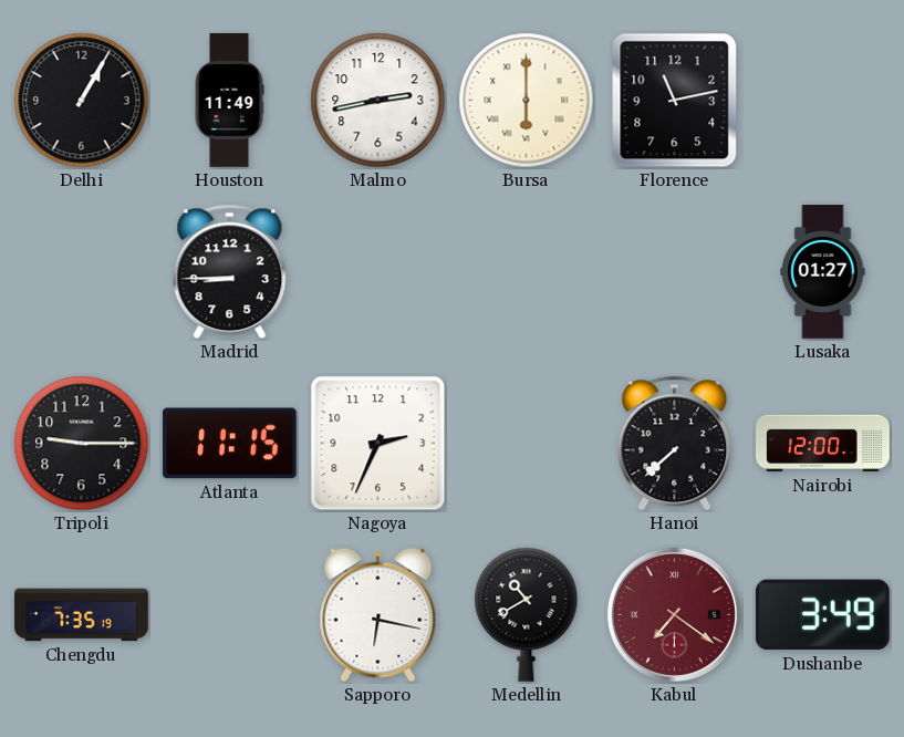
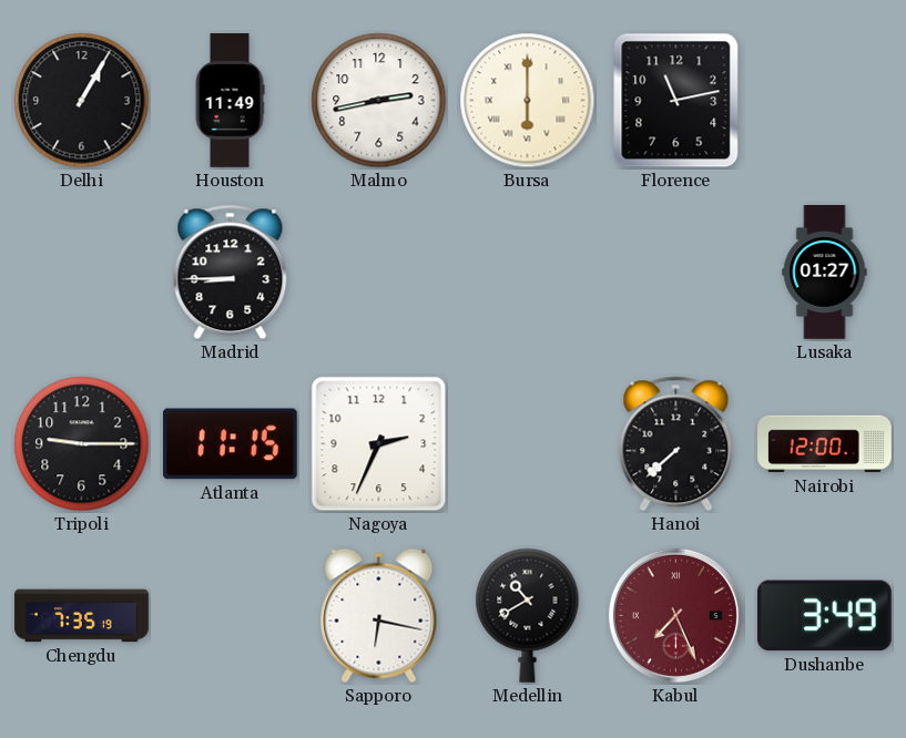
Kabul: 7:21 -> 7:26 (675, 615)
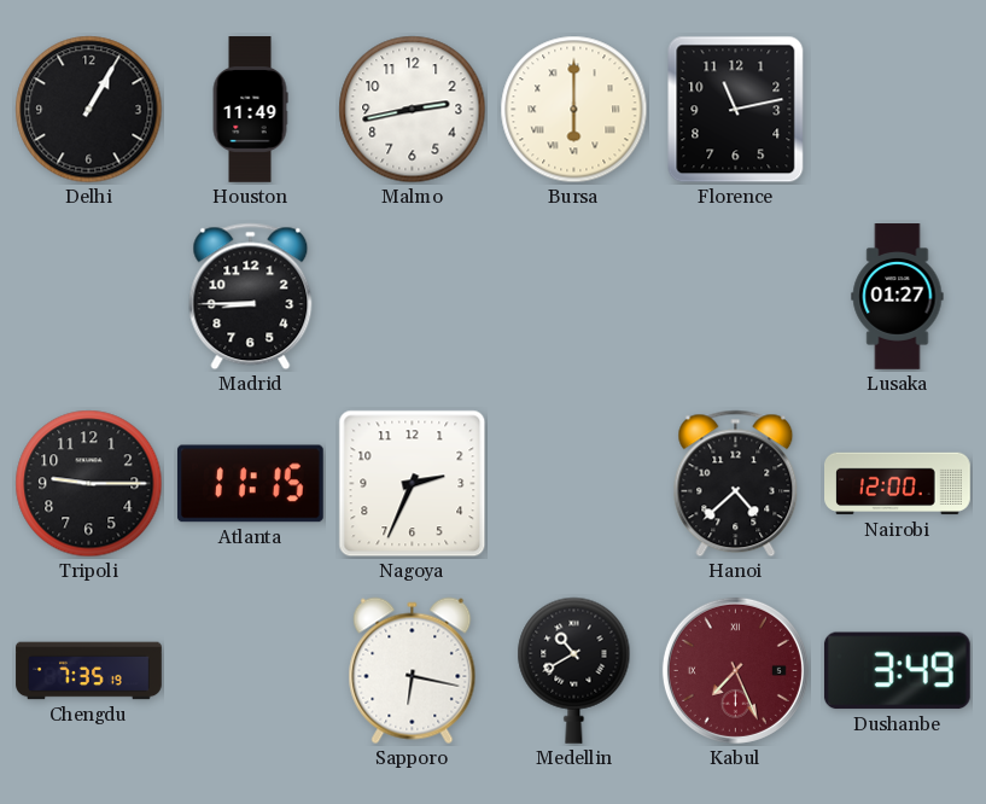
Hanoi: 7:38 -> 4:38 (736, 484)
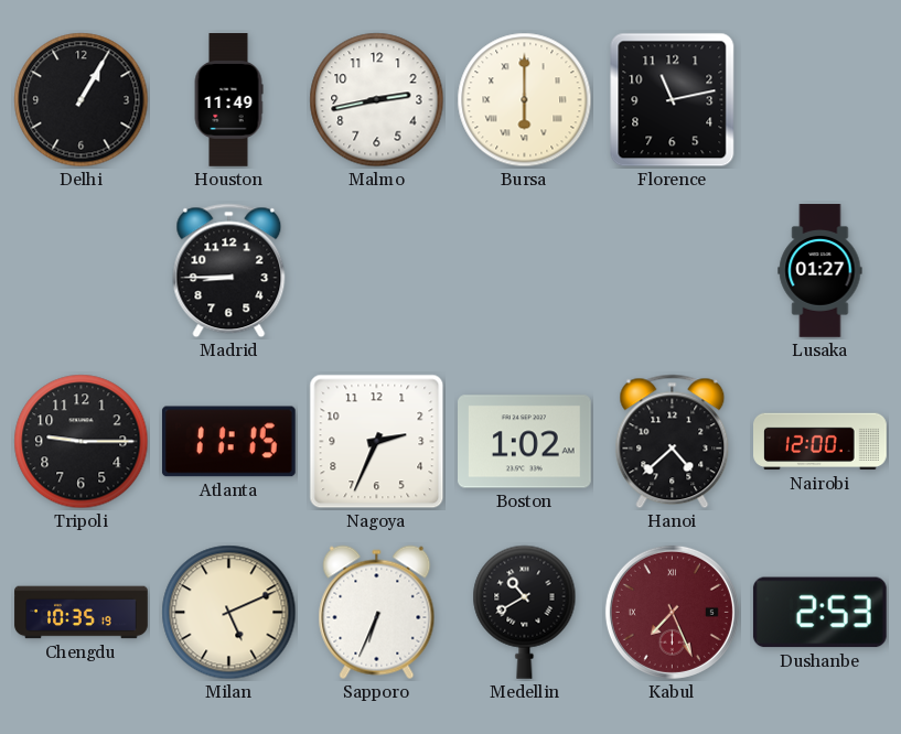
Boston: none -> 1:02 (525, 442)
Chengdu: 7:35 -> 10:35 (82, 613)
Milan: none -> 5:11 (229, 613)
Sapporo: 6:17 -> 6:34 (377, 613)
Dushanbe: 3:49 -> 2:53 (819, 613)
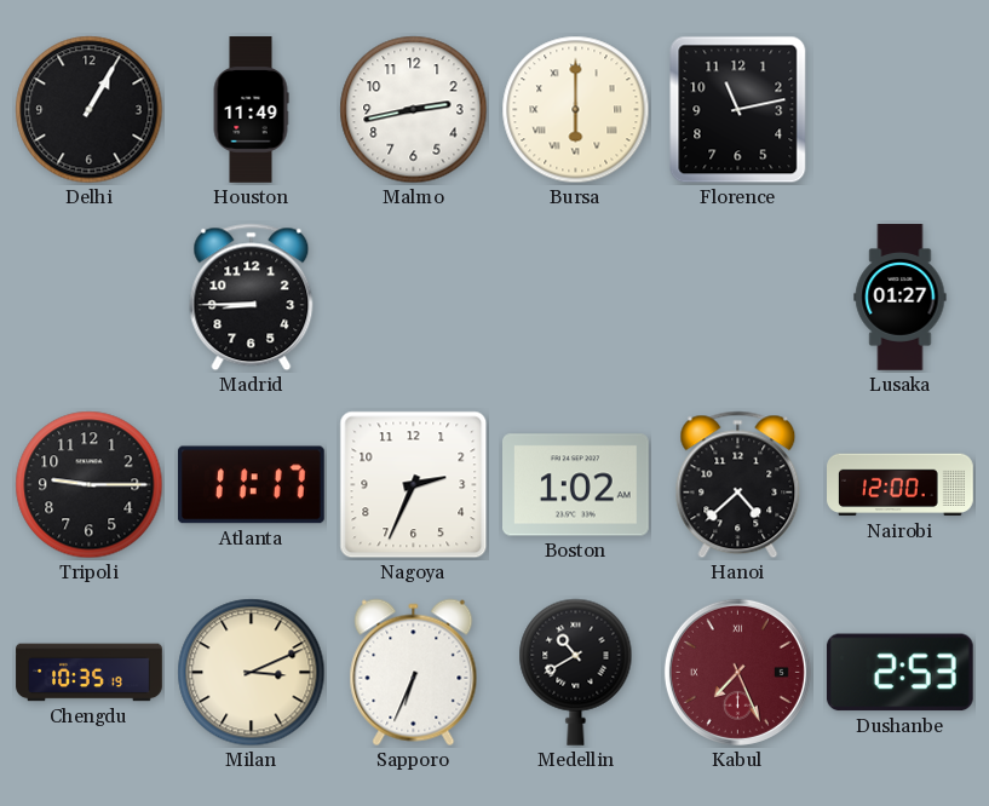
Atlanta: 11:15 -> 11:17 (251, 485)
Milan: 5:11 -> 3:11 (252, 673)
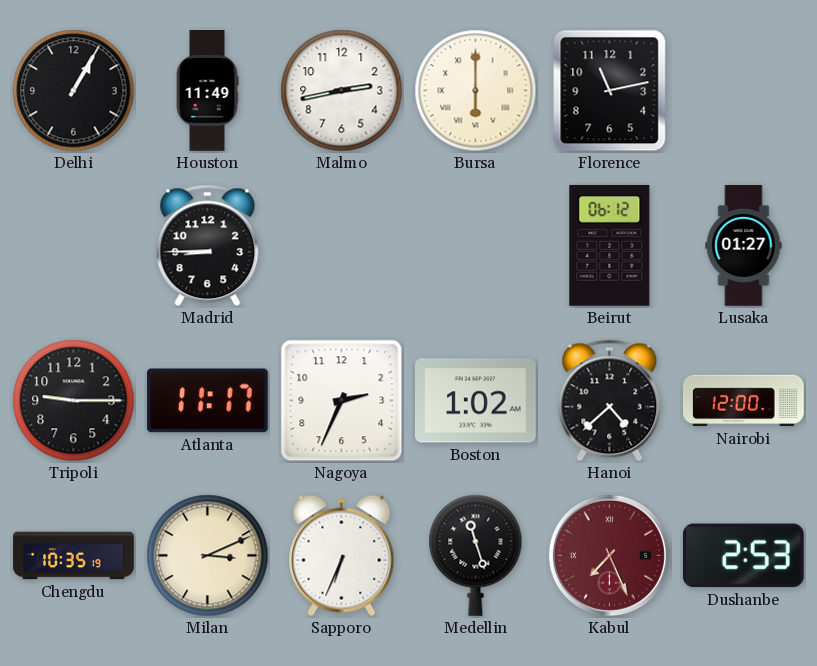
Beirut: none -> 06:12 (610, 245)
Medellin: 10:40 -> 11:27 (476, 555)
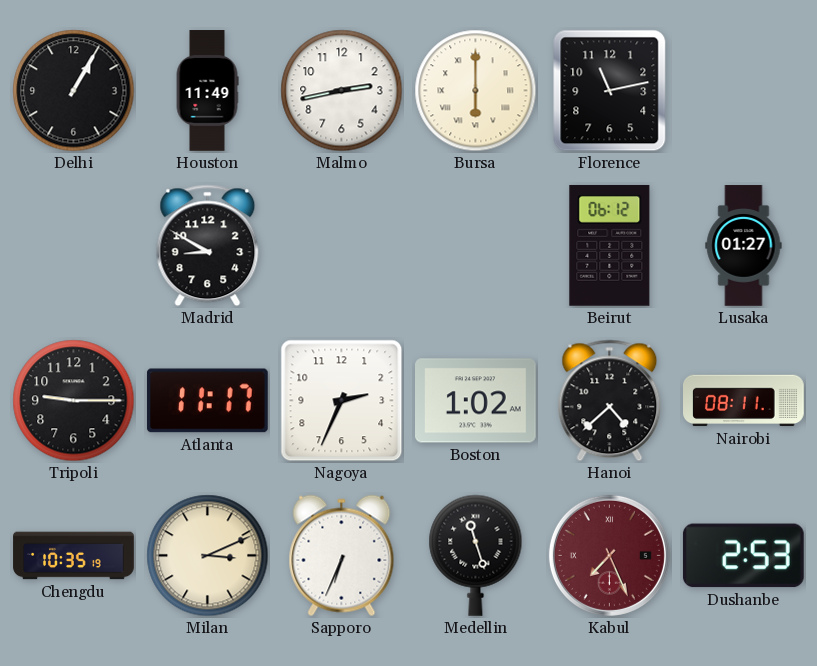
Madrid: 8:45 -> 8:50 (208, 246)
Nairobi: 12:00 -> 08:11 (744, 401)
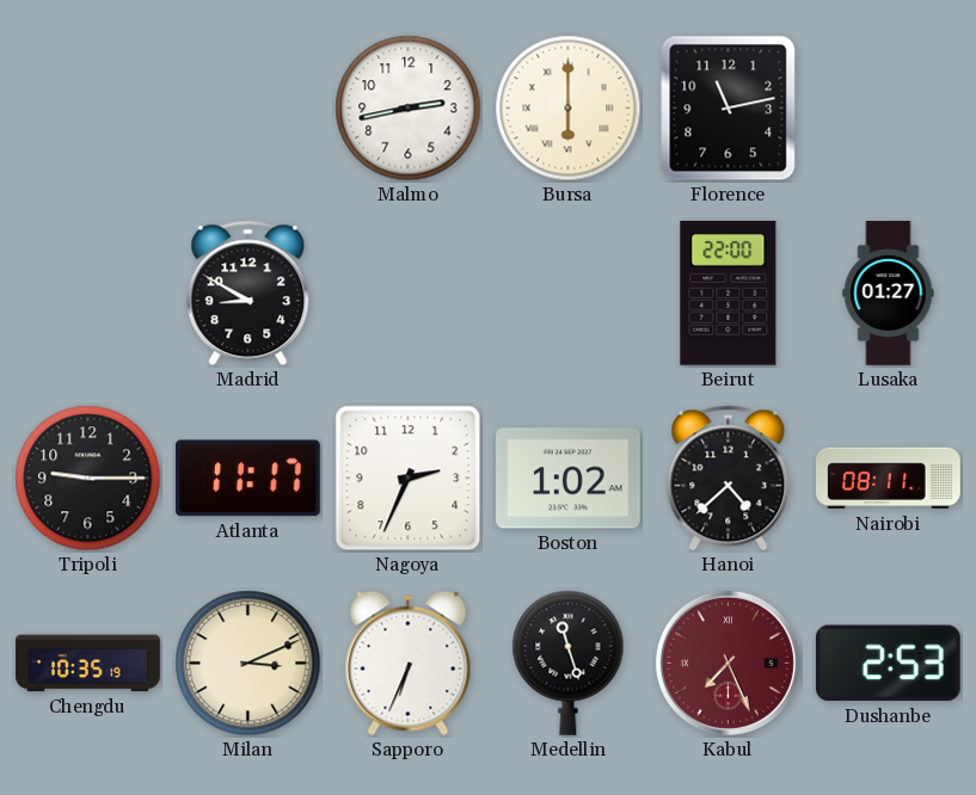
Delhi: 1:05 -> none (74, 91)
Houston: 11:49 -> none (207, 91)
Beirut: 06:12 -> 22:00 (729, 292)
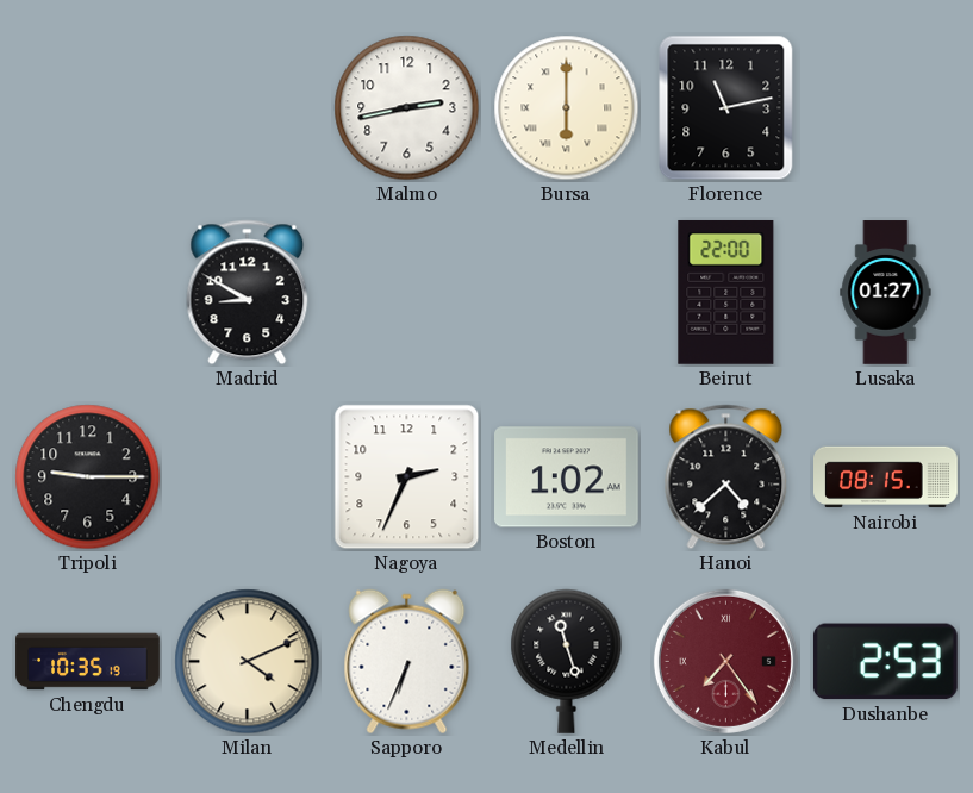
Atlanta: 11:17 -> none (247, 479)
Nairobi: 08:11 -> 08:15 (886, 477)
Milan: 3:11 -> 4:11 (248, 662)
Kabul: 7:26 -> 7:24 (725, 661)
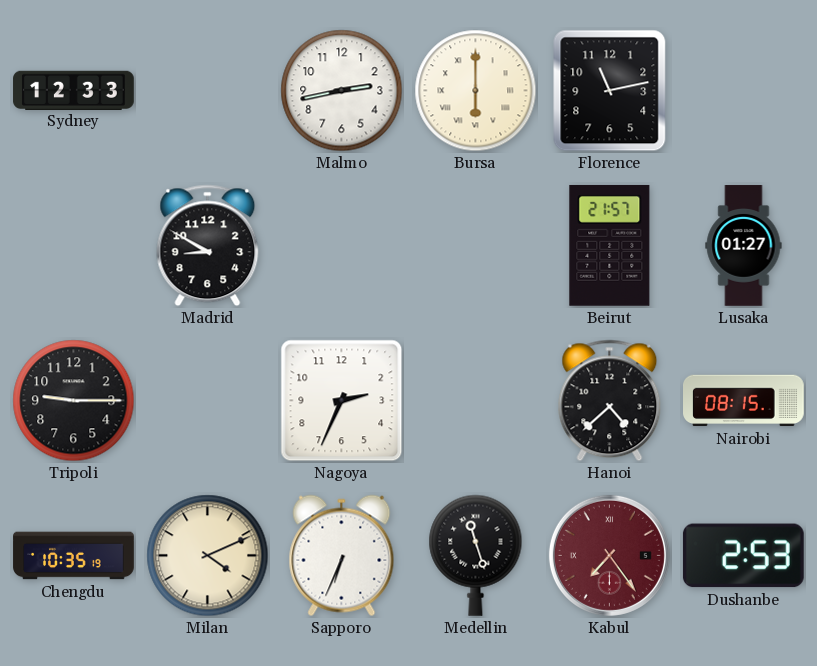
Sydney: none -> 12:33 (74, 90)
Beirut: 22:00 -> 21:57 (610, 245)
Boston: 1:02 -> none (567, 477)
